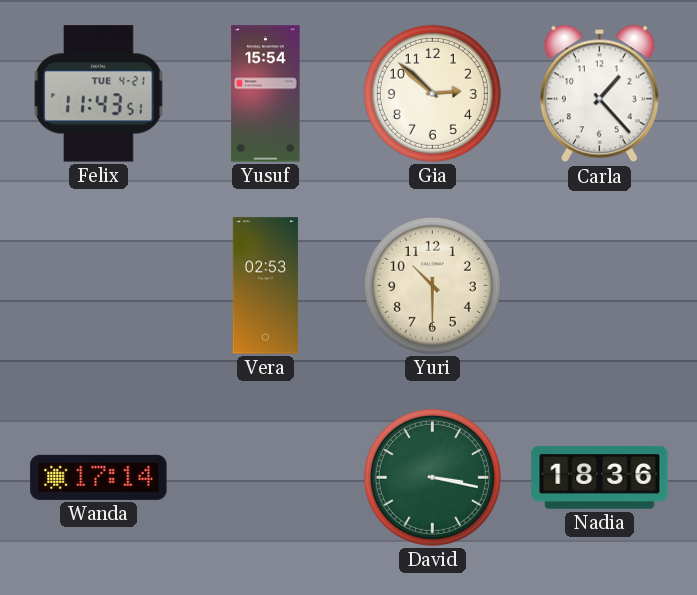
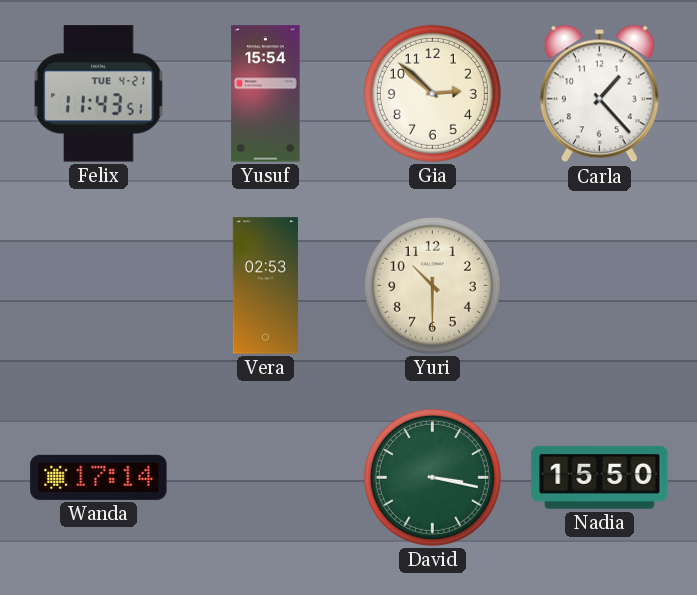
Nadia: 18:36 -> 15:50 (600, 478)
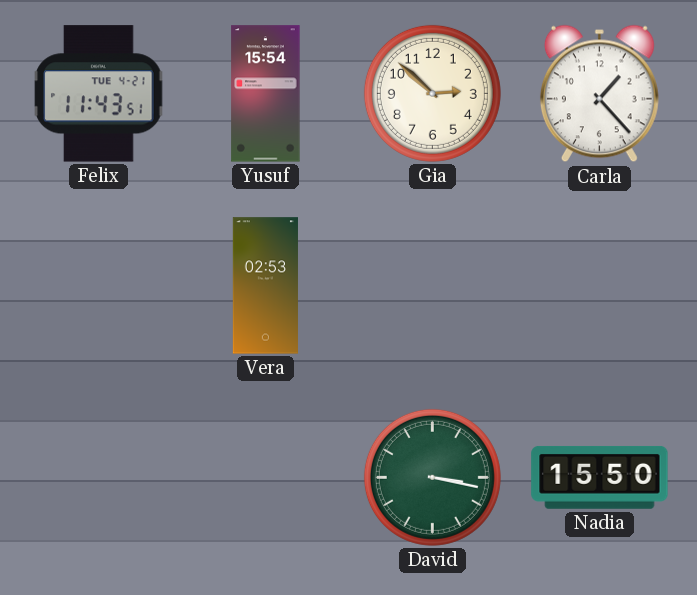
Yuri: 10:30 -> none (432, 285)
Wanda: 17:14 -> none (99, 477)
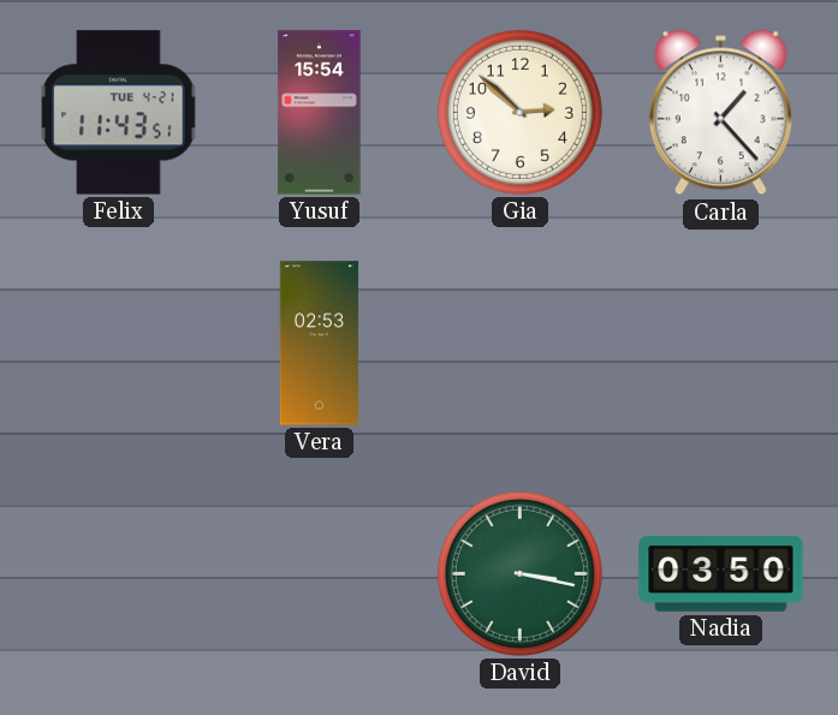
Nadia: 15:50 -> 03:50 (721, 574)
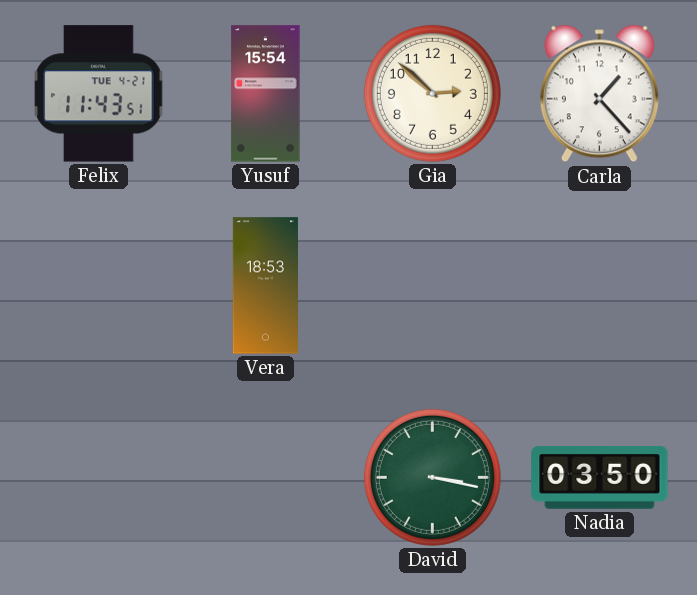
Vera: 02:53 -> 18:53 (265, 286)
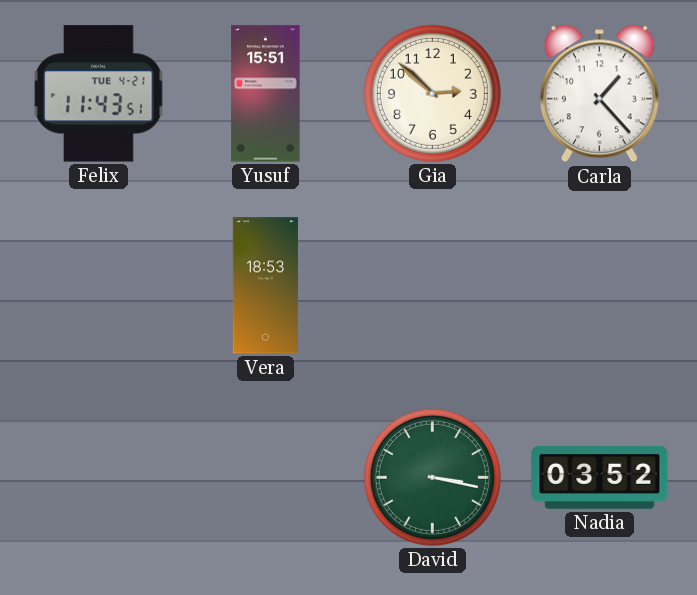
Yusuf: 15:54 -> 15:51 (266, 94)
Nadia: 03:50 -> 03:52 (600, 478)
